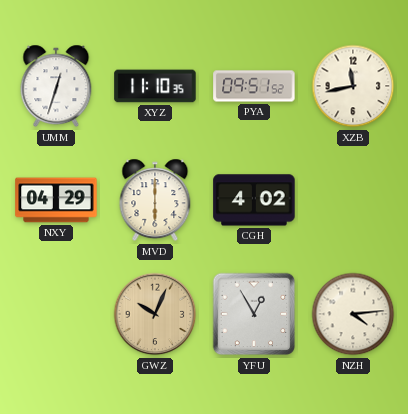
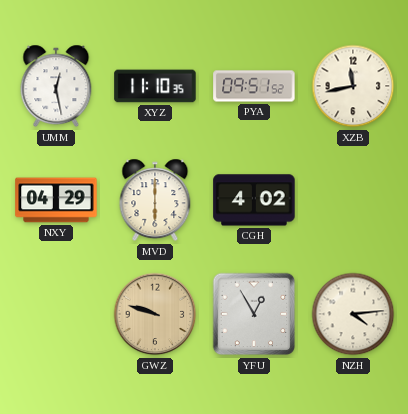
UMM: 12:33 -> 12:28 (56, 86)
GWZ: 10:04 -> 9:48 (155, 314)
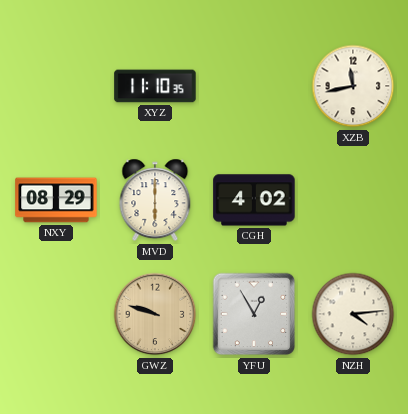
UMM: 12:28 -> none (56, 86)
PYA: 09:51 -> none (254, 86)
NXY: 04:29 -> 08:29 (56, 200)
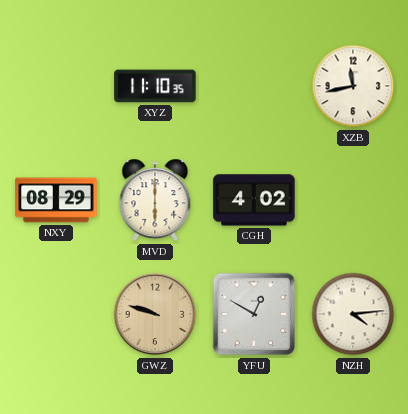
YFU: 12:55 -> 12:50 (254, 314)
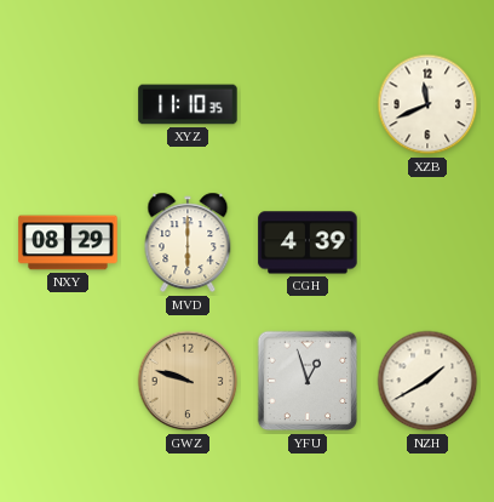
XZB: 11:43 -> 11:41 (427, 104)
CGH: 4:02 -> 4:39 (308, 243)
YFU: 12:50 -> 12:57 (308, 381)
NZH: 4:14 -> 1:40 (427, 381)
